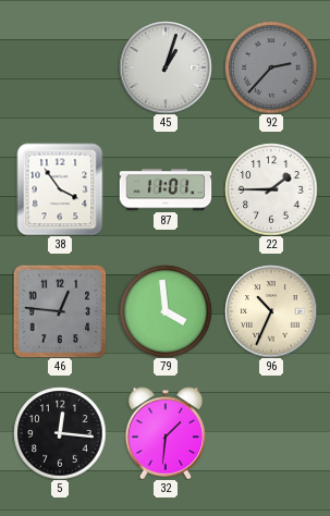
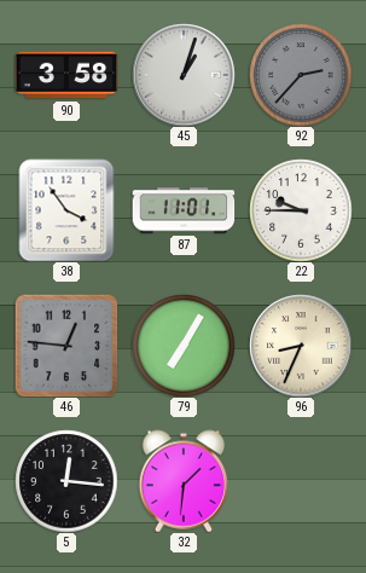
90: none -> 3:58 (66, 75)
22: 1:45 -> 9:45 (301, 210)
79: 3:59 -> 7:05 (184, 346)
96: 10:34 -> 8:34 (301, 346)
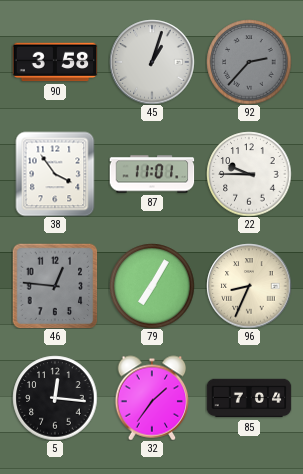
32: 1:31 -> 1:36 (152, 398)
85: none -> 7:04 (249, 398)
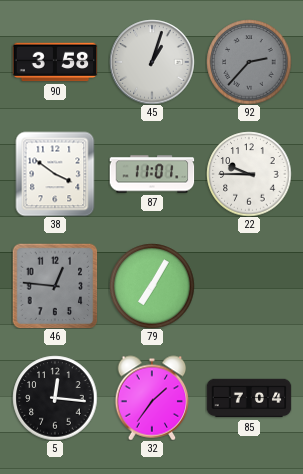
38: 3:54 -> 3:51 (55, 174)
96: 8:34 -> none (249, 286)
